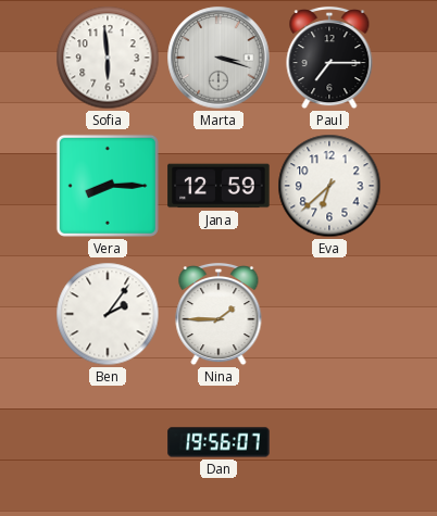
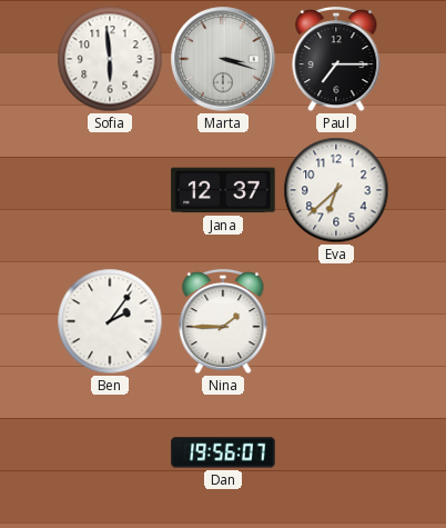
Vera: 8:15 -> none (108, 186)
Jana: 12:59 -> 12:37 (223, 190)
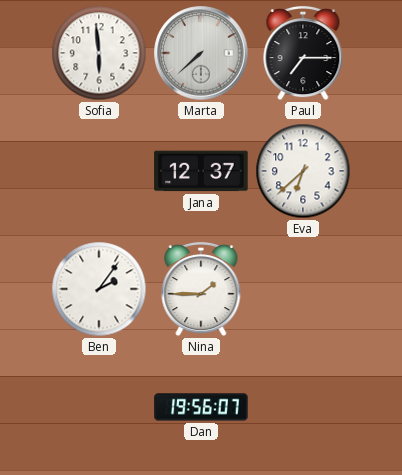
Marta: 3:18 -> 7:38 (201, 53)
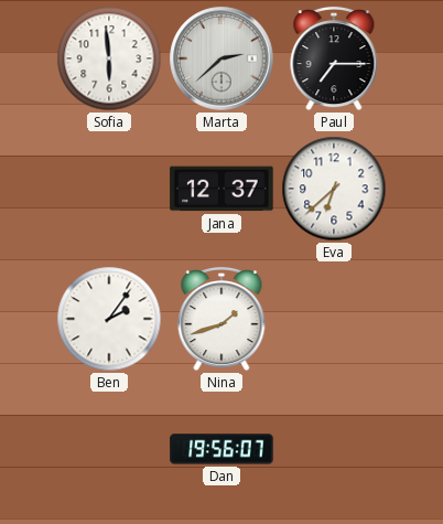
Marta: 7:38 -> 2:38 (221, 58)
Nina: 1:45 -> 1:42 (221, 319)
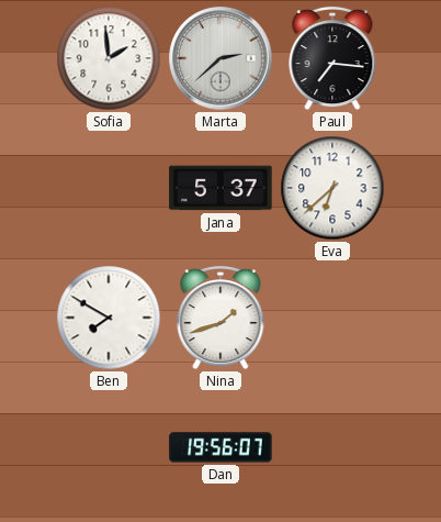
Sofia: 5:59 -> 1:59 (109, 58)
Paul: 7:15 -> 7:16 (332, 58)
Jana: 12:37 -> 5:37 (220, 188)
Ben: 2:06 -> 7:50 (109, 318)
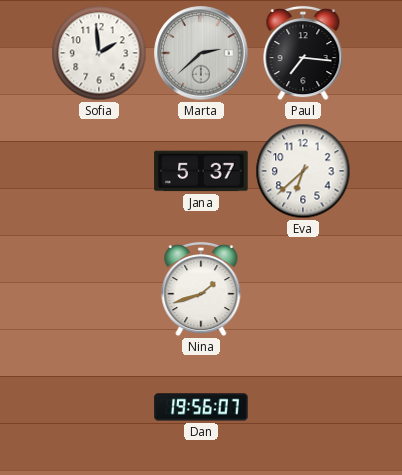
Ben: 7:50 -> none (109, 318)
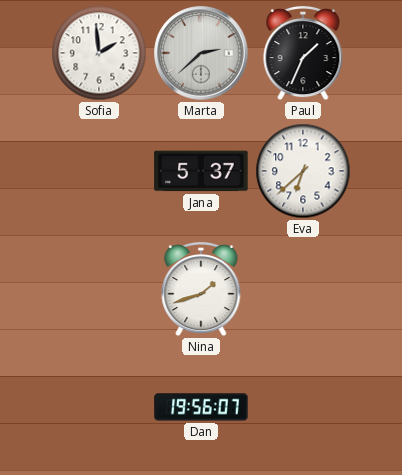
Paul: 7:16 -> 1:34 (303, 53)
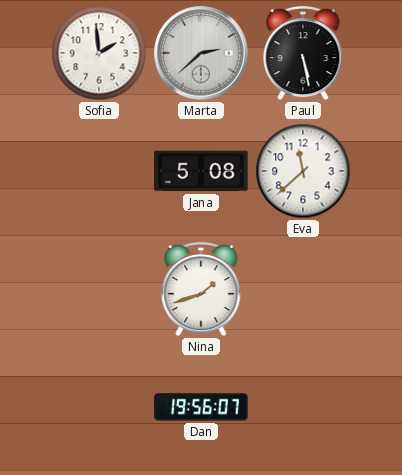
Paul: 1:34 -> 5:28 (303, 53)
Jana: 5:37 -> 5:08 (201, 171)
Eva: 6:38 -> 11:38 (303, 171)
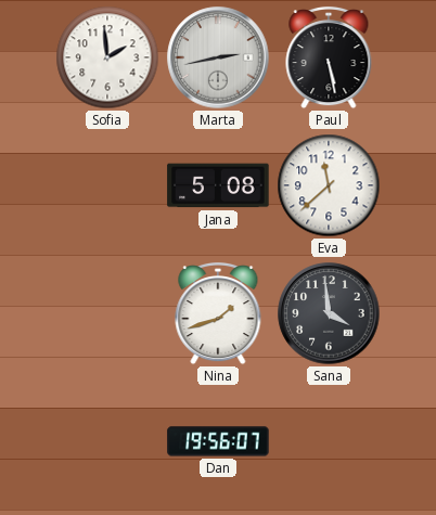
Marta: 2:38 -> 2:43 (218, 57)
Sana: none -> 3:59 (329, 313)
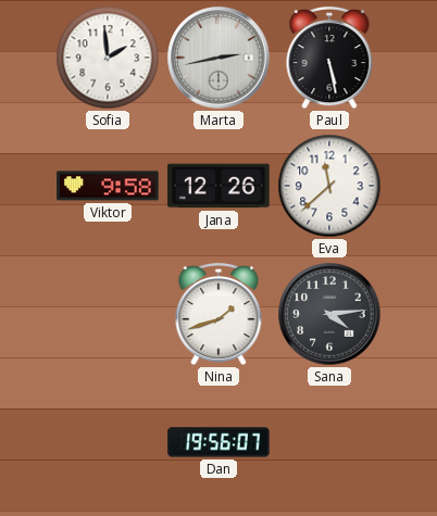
Viktor: none -> 9:58 (108, 186)
Jana: 5:08 -> 12:26 (218, 186)
Sana: 3:59 -> 4:14 (329, 314)
